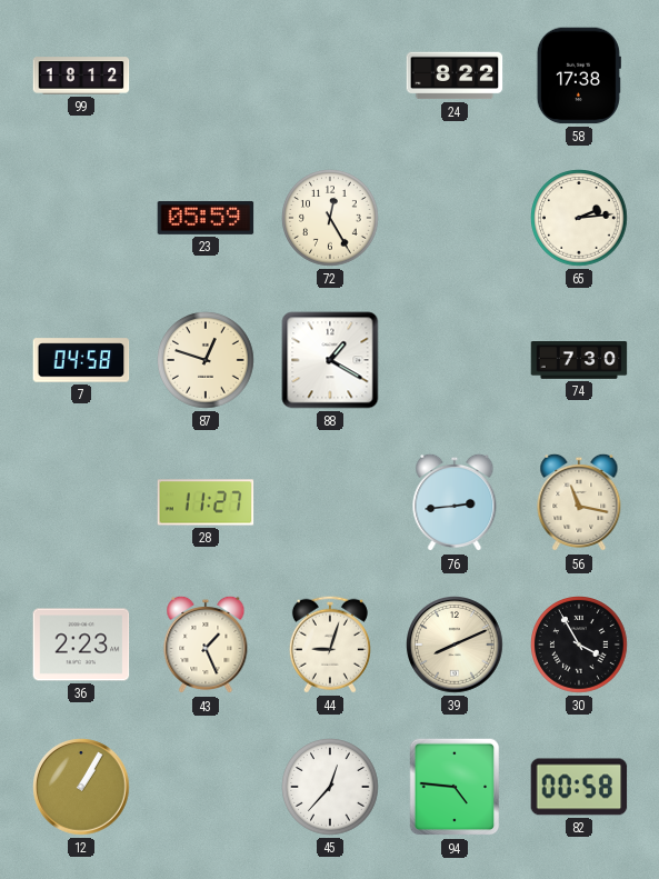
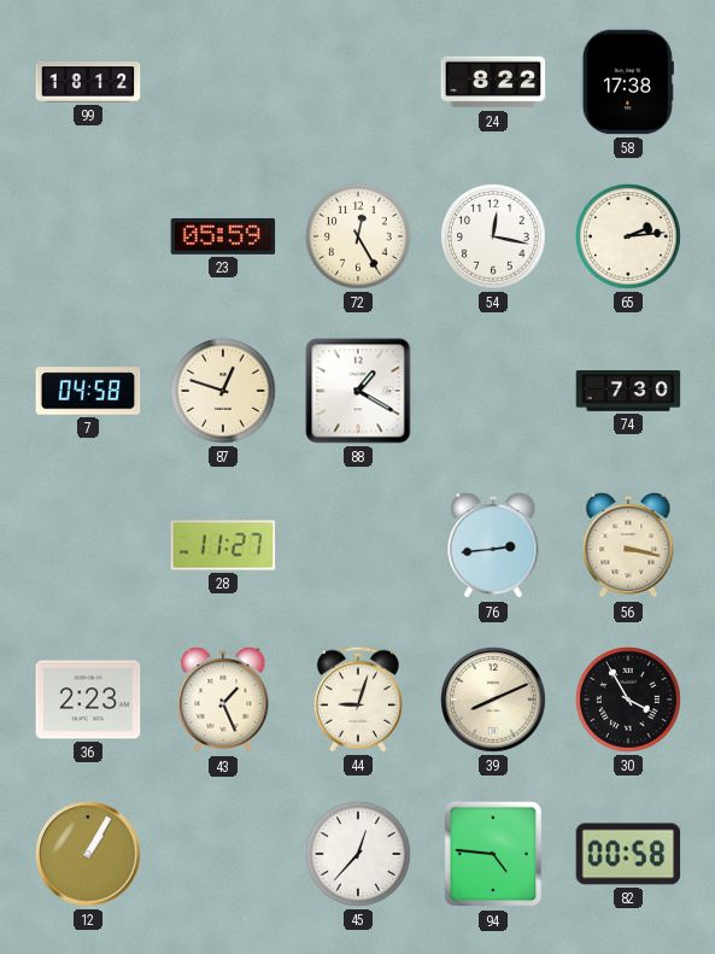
54: none -> 12:17 (493, 236)
56: 11:17 -> 3:17 (628, 545)
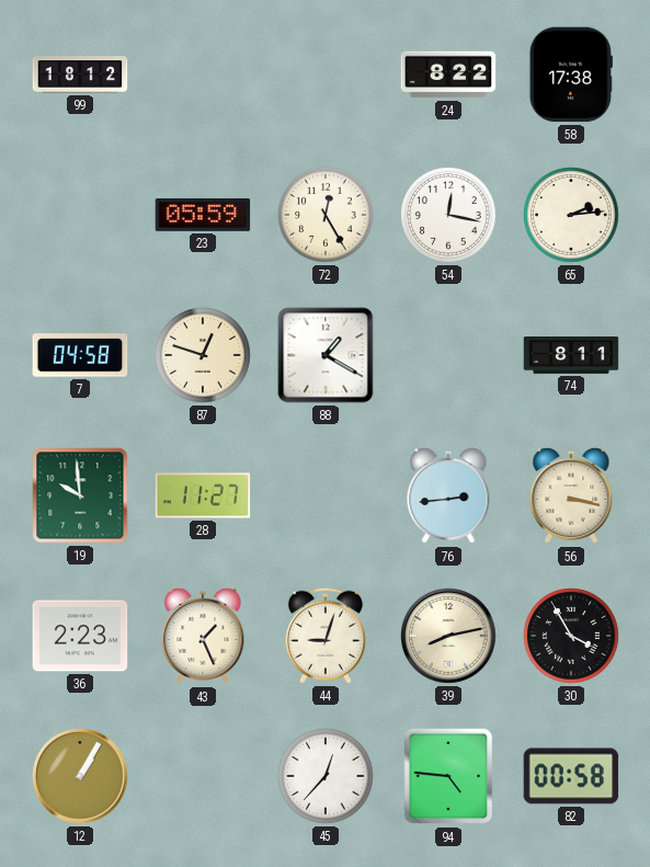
74: 7:30 -> 8:11 (571, 356)
19: none -> 9:59 (80, 495)
39: 8:11 -> 8:13 (448, 636)
